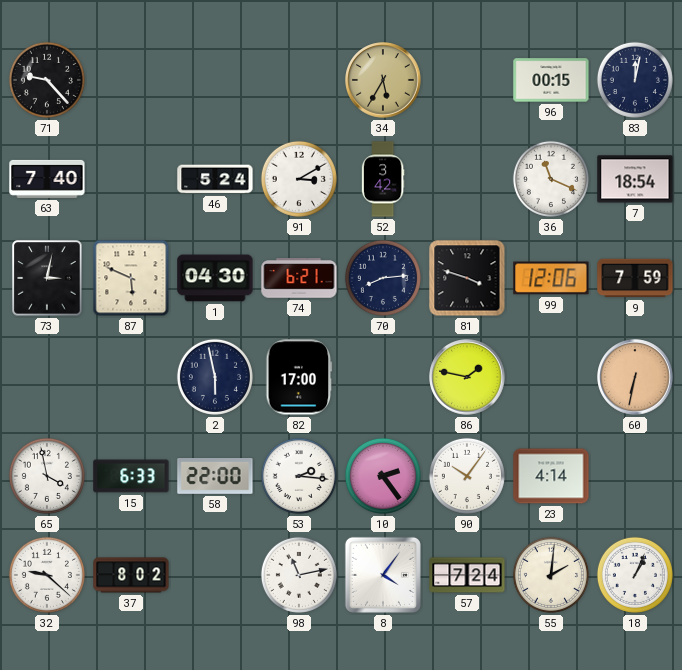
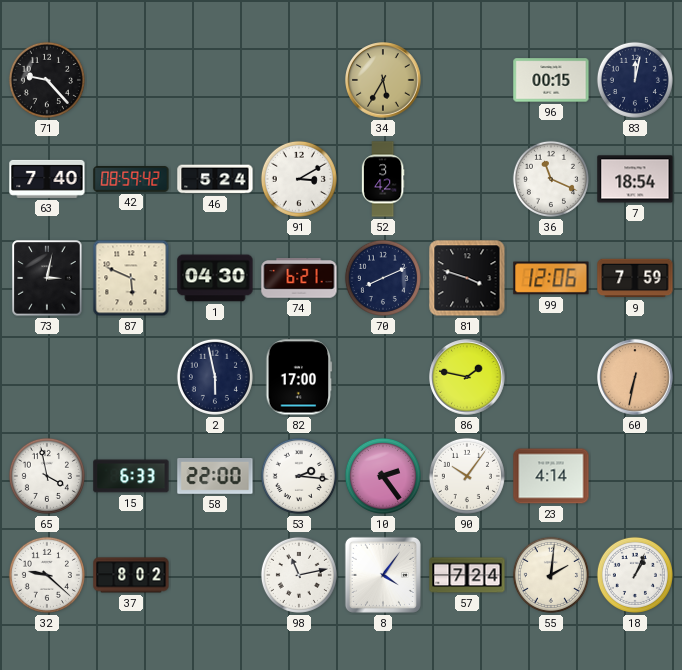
42: none -> 08:59 (131, 180)
70: 8:14 -> 8:11 (383, 278)
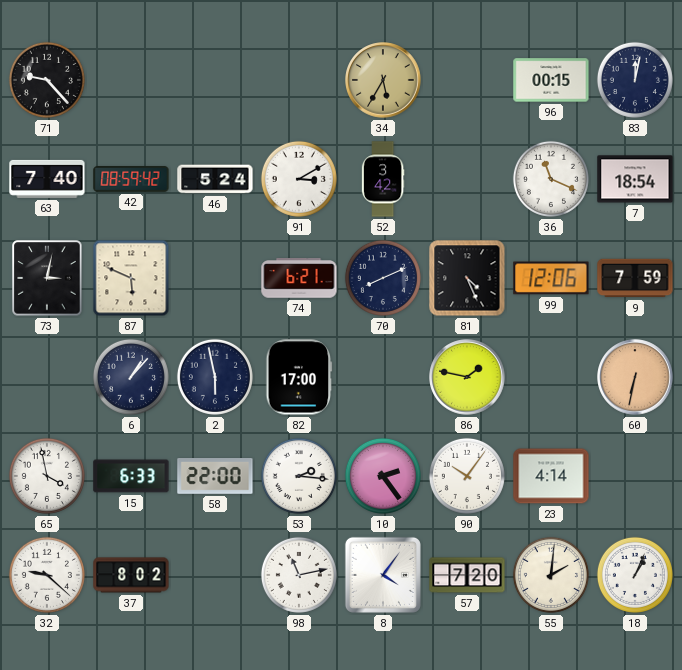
1: 04:30 -> none (215, 278)
81: 3:48 -> 4:26 (467, 278)
6: none -> 1:07 (131, 377)
57: 7:24 -> 7:20 (467, 575)
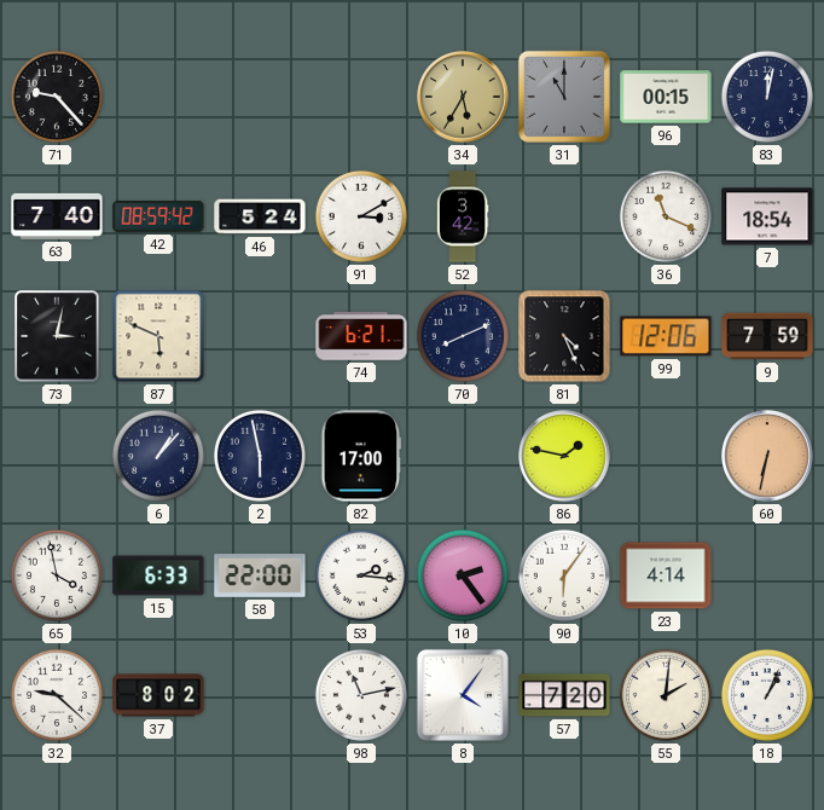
31: none -> 11:00 (564, 97)
90: 10:06 -> 6:06 (564, 575)
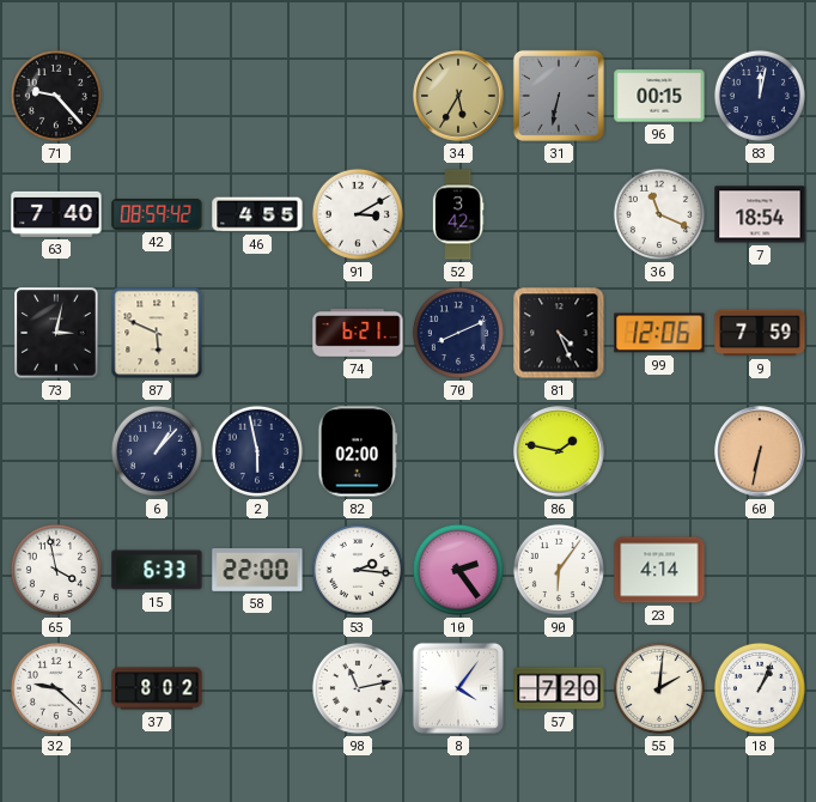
31: 11:00 -> 6:32 (559, 96)
46: 5:24 -> 4:55 (257, 214)
82: 17:00 -> 02:00 (358, 451)
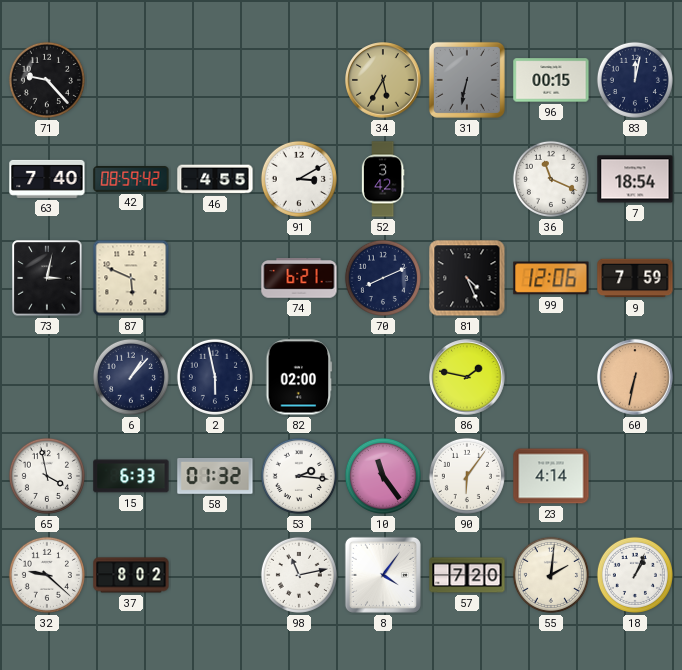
58: 22:00 -> 01:32 (215, 477)
10: 2:24 -> 11:24 (383, 476)
